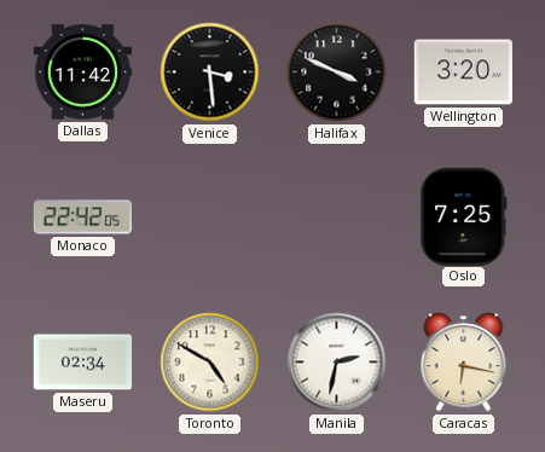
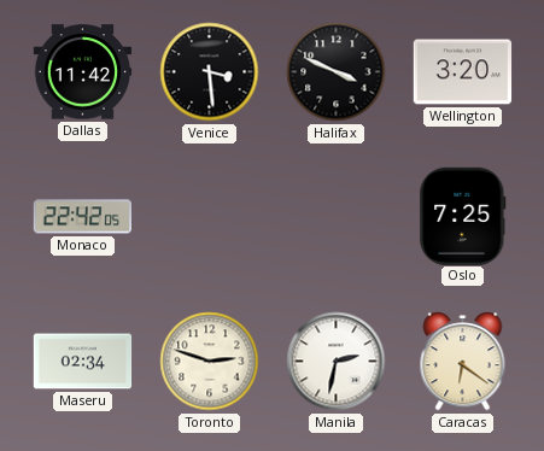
Toronto: 4:50 -> 2:48 (210, 362)
Caracas: 6:17 -> 6:21 (463, 362)
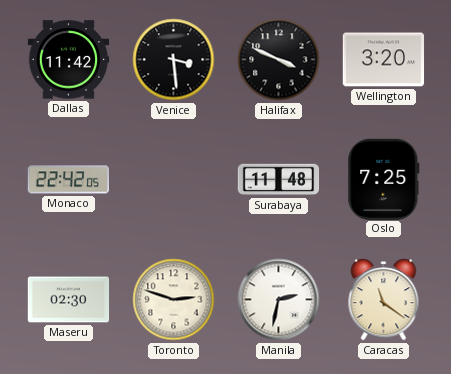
Surabaya: none -> 11:48 (279, 180)
Maseru: 02:34 -> 02:30 (69, 300)
Caracas: 6:21 -> 11:21 (384, 300)
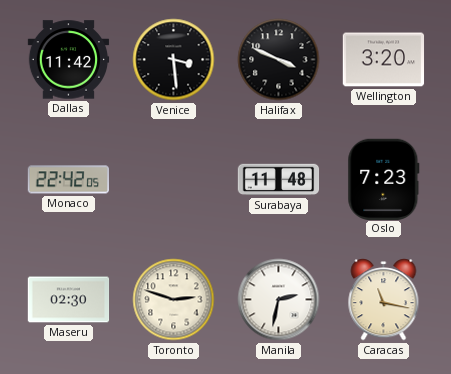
Oslo: 7:25 -> 7:23 (384, 179)
Caracas: 11:21 -> 11:17 (384, 300)
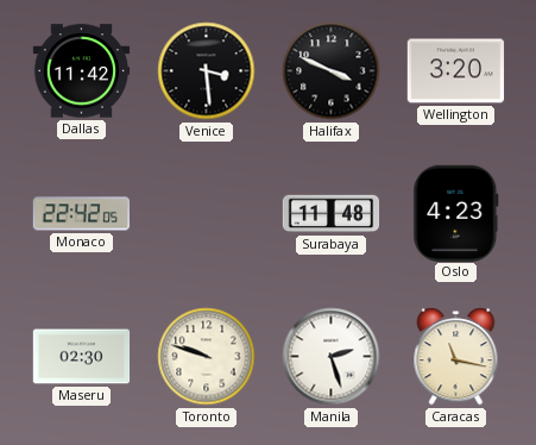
Oslo: 7:23 -> 4:23 (456, 213)
Toronto: 2:48 -> 9:48 (207, 357)
Manila: 2:32 -> 2:27 (332, 357)
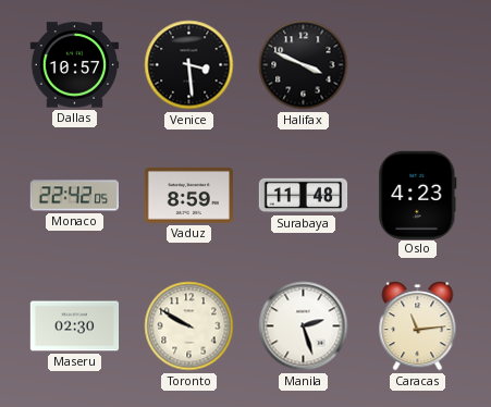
Dallas: 11:42 -> 10:57 (75, 65)
Wellington: 3:20 -> none (456, 71)
Vaduz: none -> 8:59 (188, 195)
Toronto: 9:48 -> 9:50 (189, 326)
Caracas: 11:17 -> 11:14 (418, 326)
